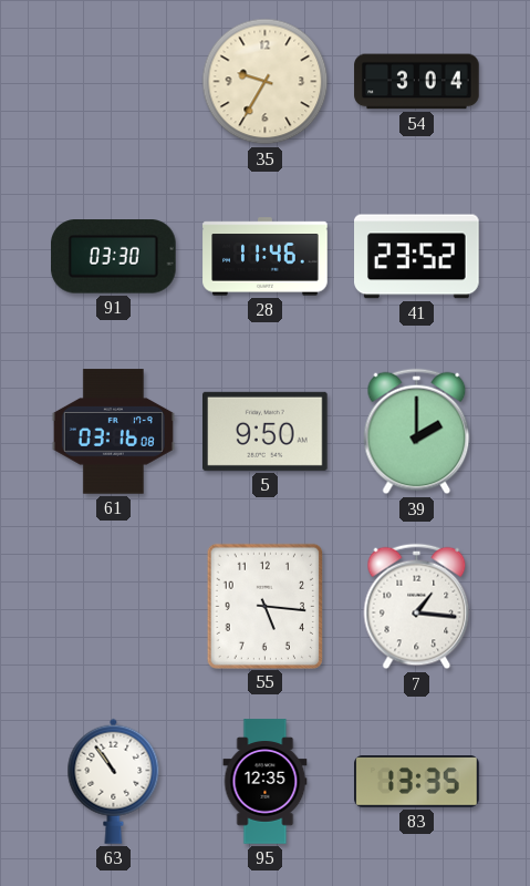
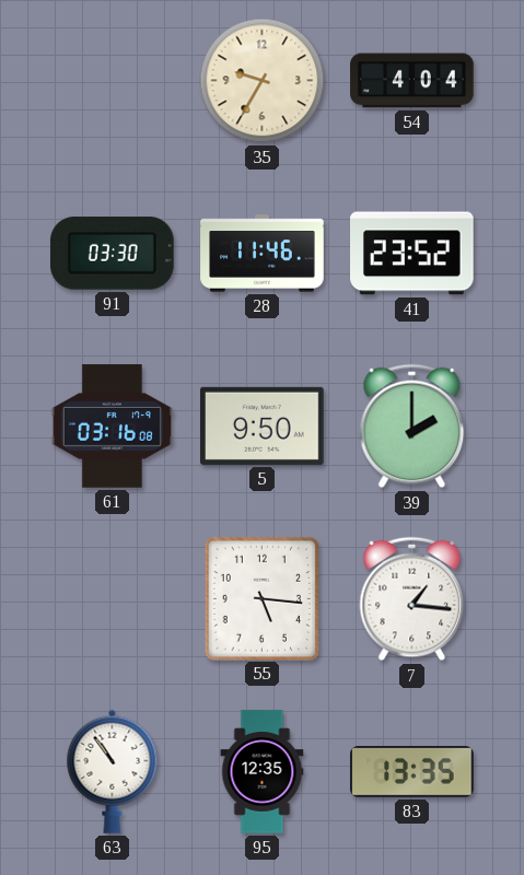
54: 3:04 -> 4:04 (412, 81)
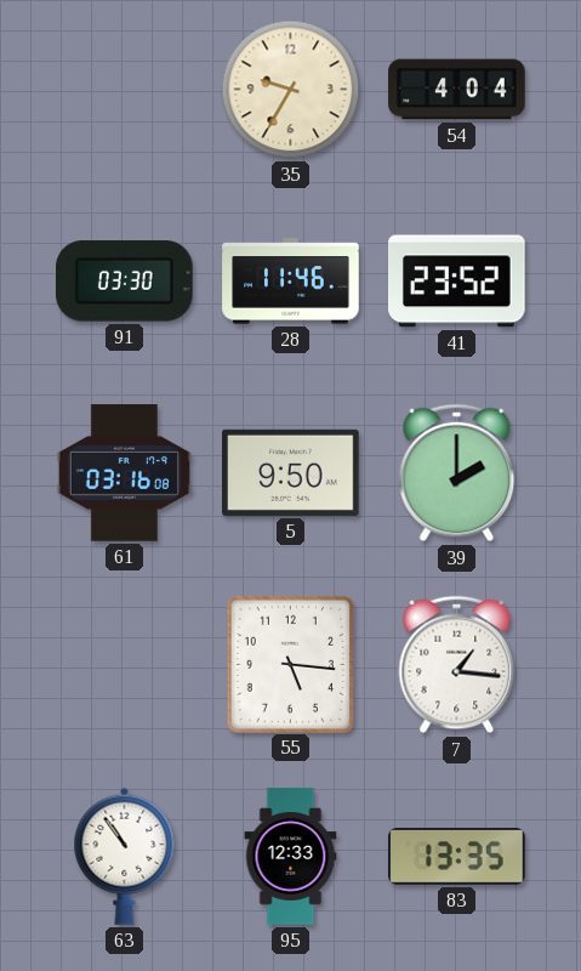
95: 12:35 -> 12:33 (291, 857)
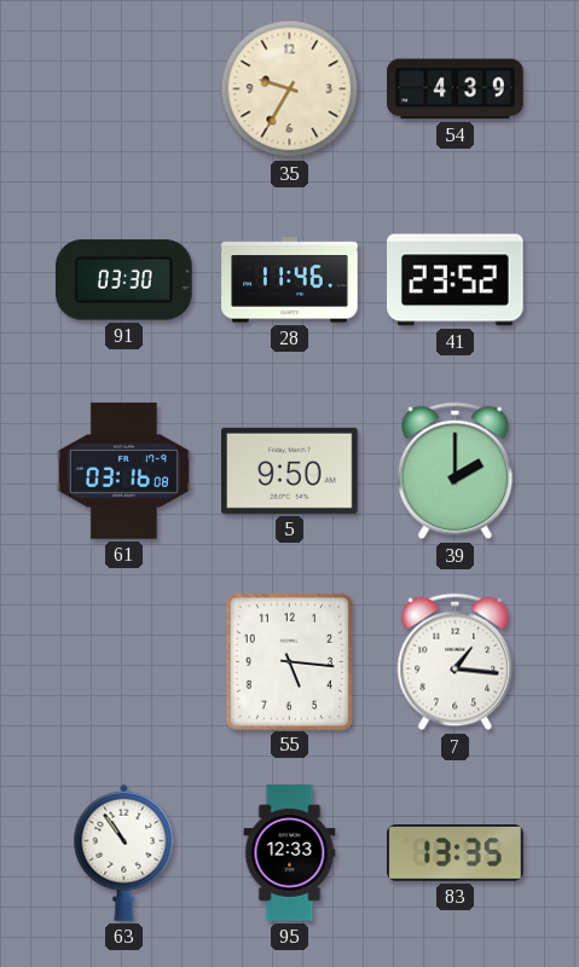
54: 4:04 -> 4:39 (456, 89)
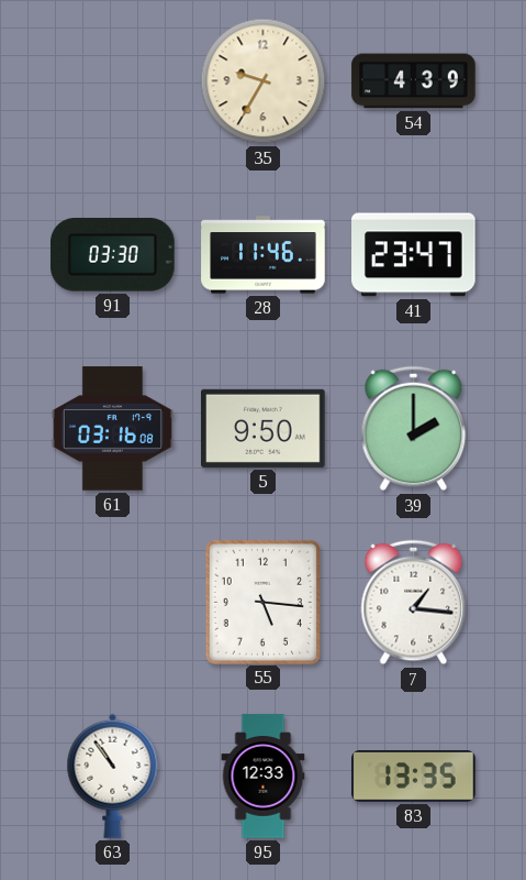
41: 23:52 -> 23:47 (414, 255)
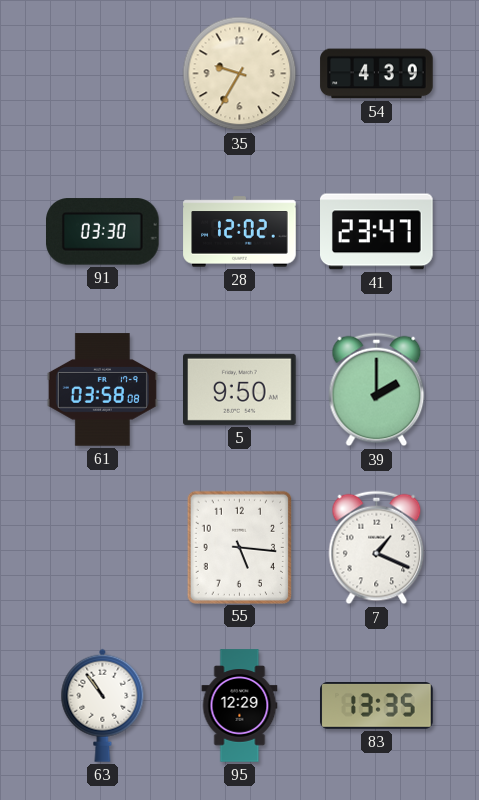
28: 11:46 -> 12:02 (240, 232)
61: 03:16 -> 03:58 (102, 390)
7: 1:16 -> 1:19 (377, 548)
95: 12:33 -> 12:29 (240, 706)
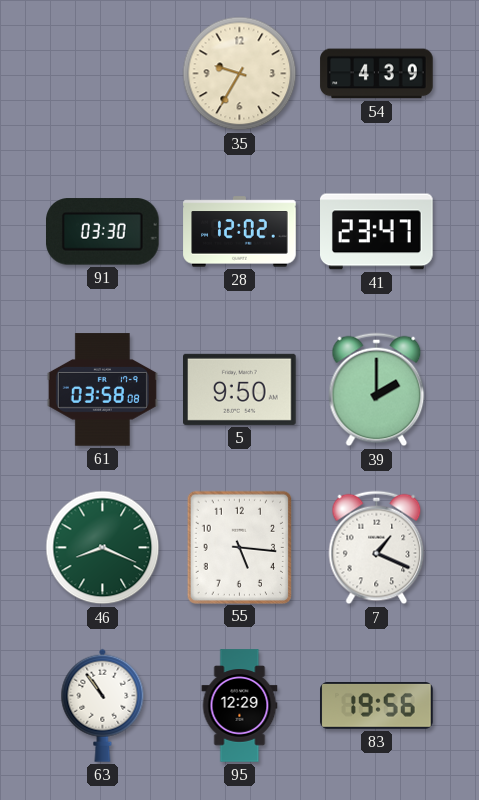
46: none -> 8:19 (103, 548)
83: 13:35 -> 19:56 (377, 706)
